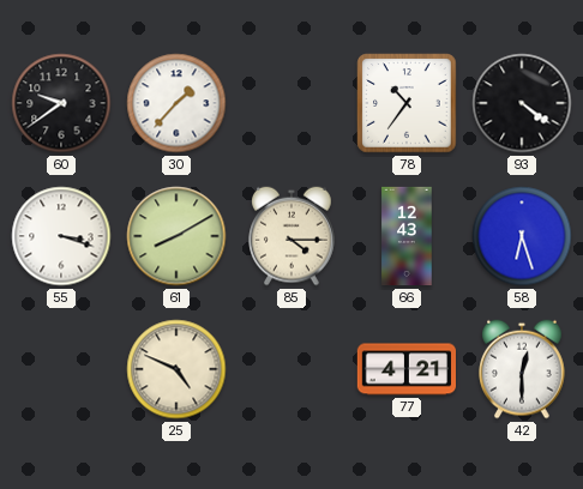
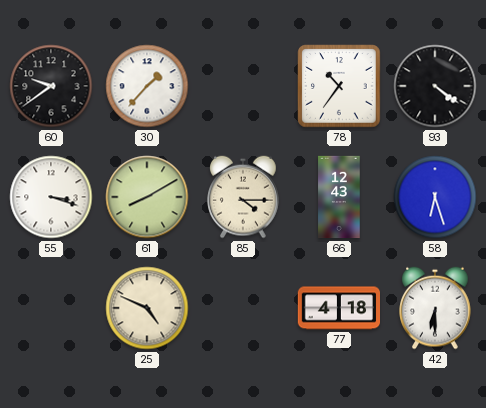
77: 4:21 -> 4:18 (338, 308)
42: 12:30 -> 6:30 (435, 308)
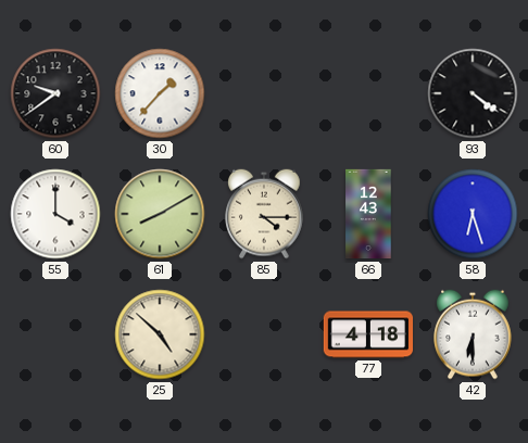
78: 10:36 -> none (339, 86)
55: 3:18 -> 4:00 (55, 214)
25: 4:49 -> 4:52 (160, 334)
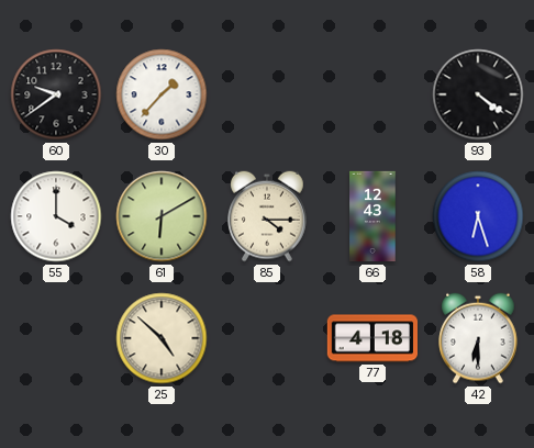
61: 8:10 -> 6:10 (162, 216)
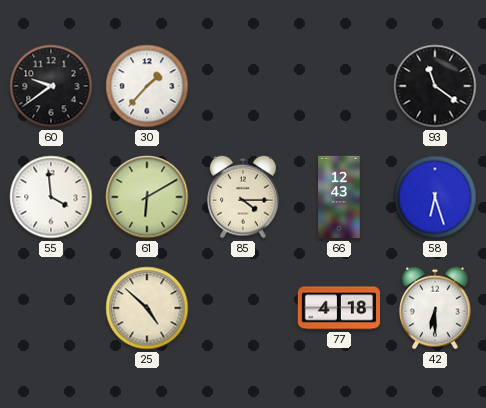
93: 4:21 -> 11:21 (435, 86)
55: 4:00 -> 3:59 (51, 197)
